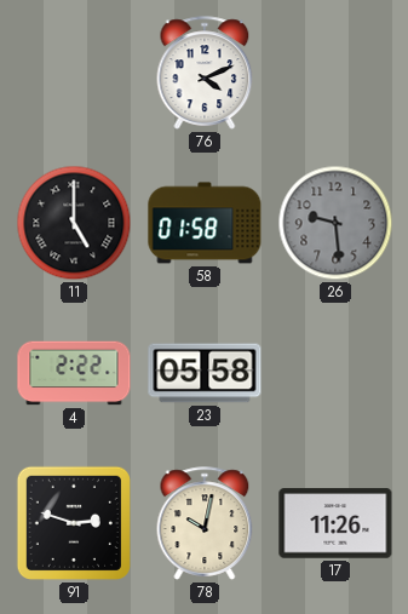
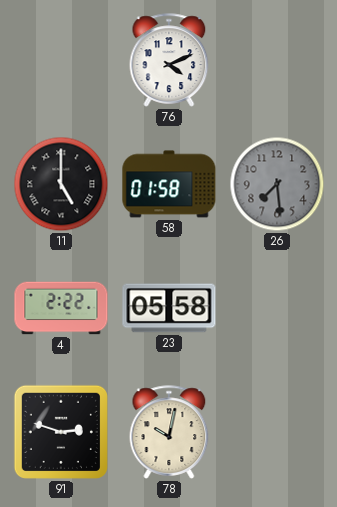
26: 9:29 -> 7:29 (277, 184)
17: 11:26 -> none (335, 523)
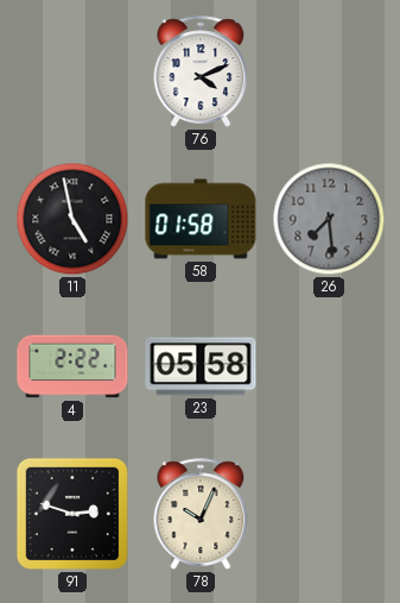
11: 5:00 -> 4:58 (72, 219)
78: 10:02 -> 10:04 (201, 514)
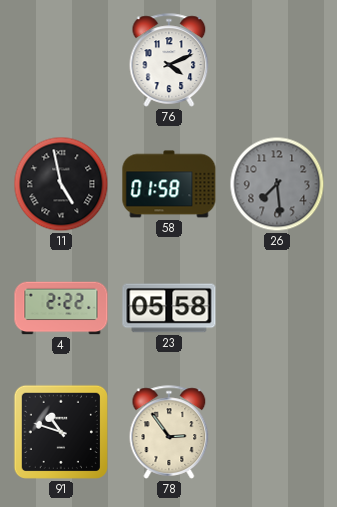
91: 2:48 -> 10:48 (61, 432)
78: 10:04 -> 2:54 (169, 432)
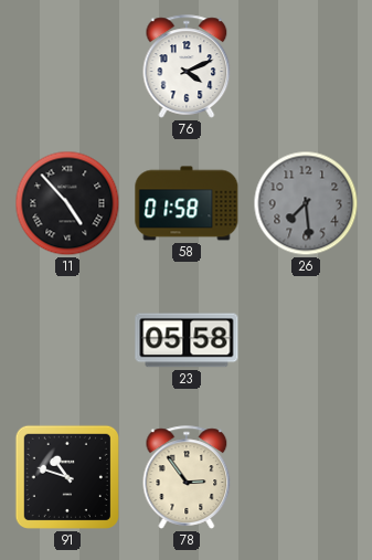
11: 4:58 -> 4:53 (67, 203)
4: 2:22 -> none (61, 308)
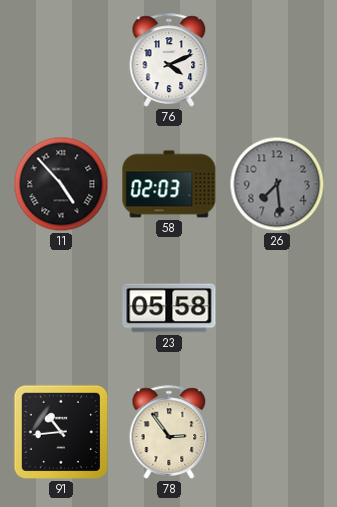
58: 01:58 -> 02:03 (169, 184)
91: 10:48 -> 10:44 (61, 432)
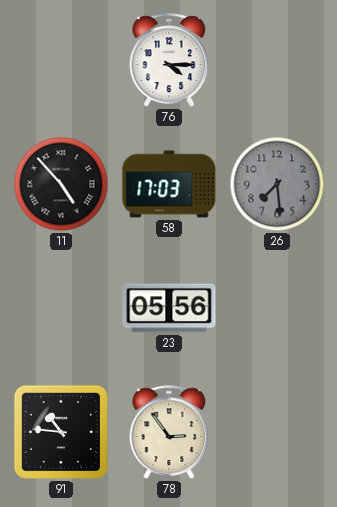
76: 4:11 -> 4:15 (169, 60)
58: 02:03 -> 17:03 (169, 184)
23: 05:58 -> 05:56 (169, 308)
91: 10:44 -> 10:46 (61, 432)
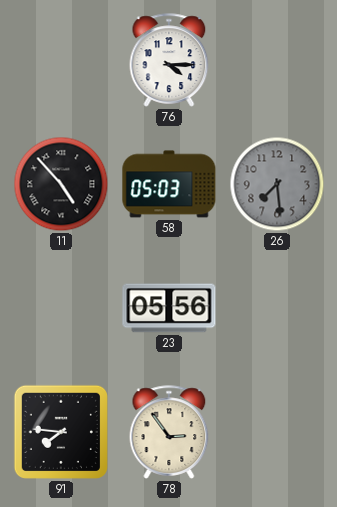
58: 17:03 -> 05:03 (169, 184)
91: 10:46 -> 7:46 (61, 432)
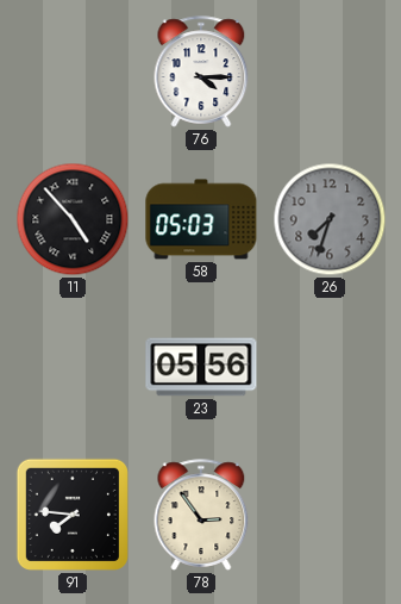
26: 7:29 -> 7:33 (330, 219)
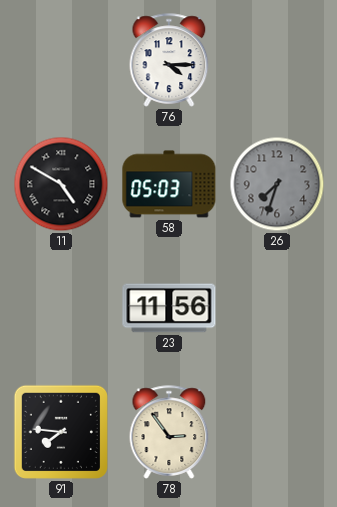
11: 4:53 -> 4:50 (61, 184)
23: 05:56 -> 11:56 (169, 308)
